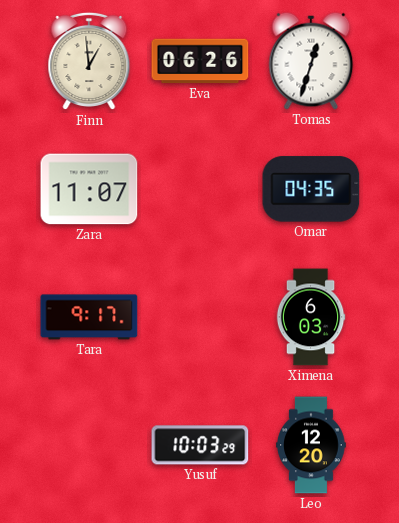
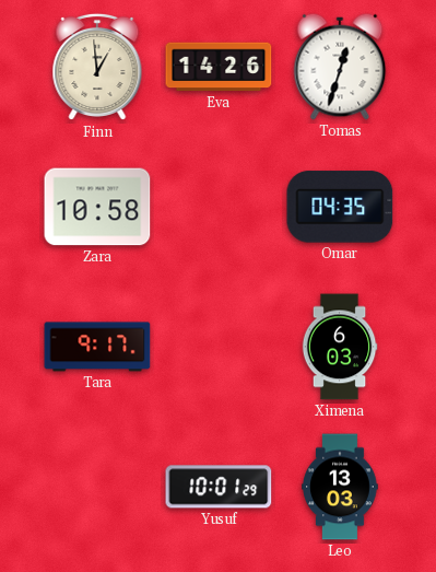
Eva: 06:26 -> 14:26 (219, 67)
Zara: 11:07 -> 10:58 (97, 207)
Yusuf: 10:03 -> 10:01 (219, 487)
Leo: 12:20 -> 13:03 (340, 487)
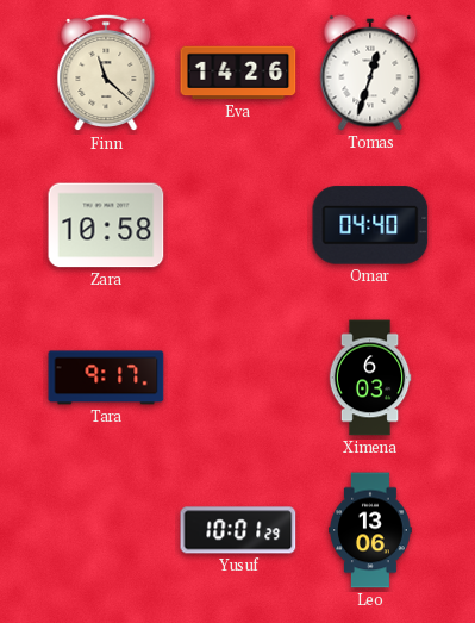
Finn: 12:59 -> 11:22 (106, 73)
Omar: 04:35 -> 04:40 (370, 225)
Leo: 13:03 -> 13:06 (370, 530)
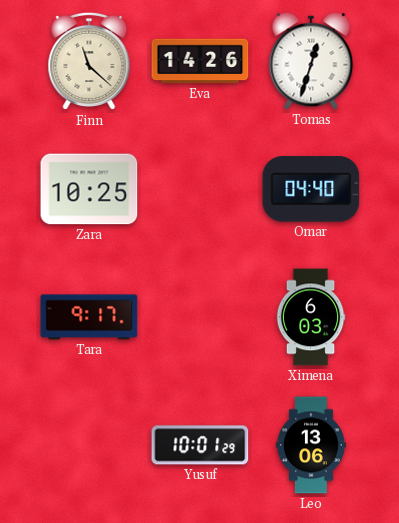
Zara: 10:58 -> 10:25 (89, 189)
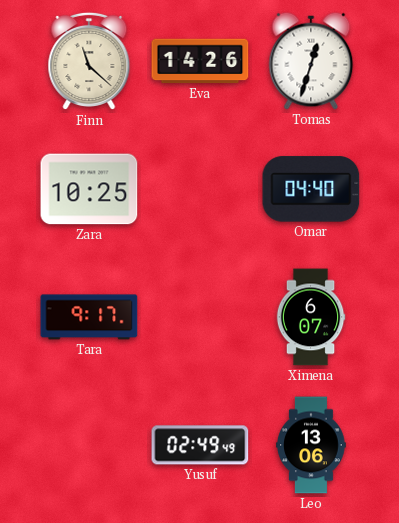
Ximena: 6:03 -> 6:07 (311, 317)
Yusuf: 10:01 -> 02:49 (200, 445)
